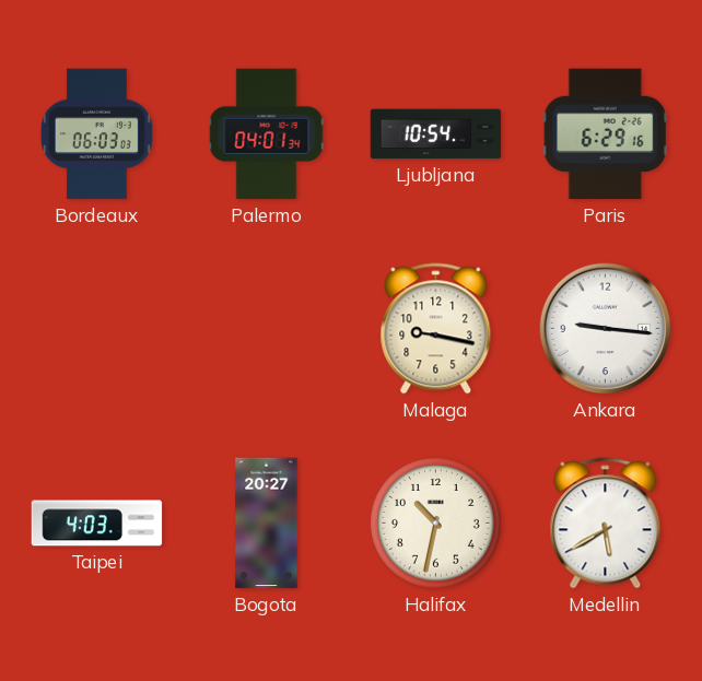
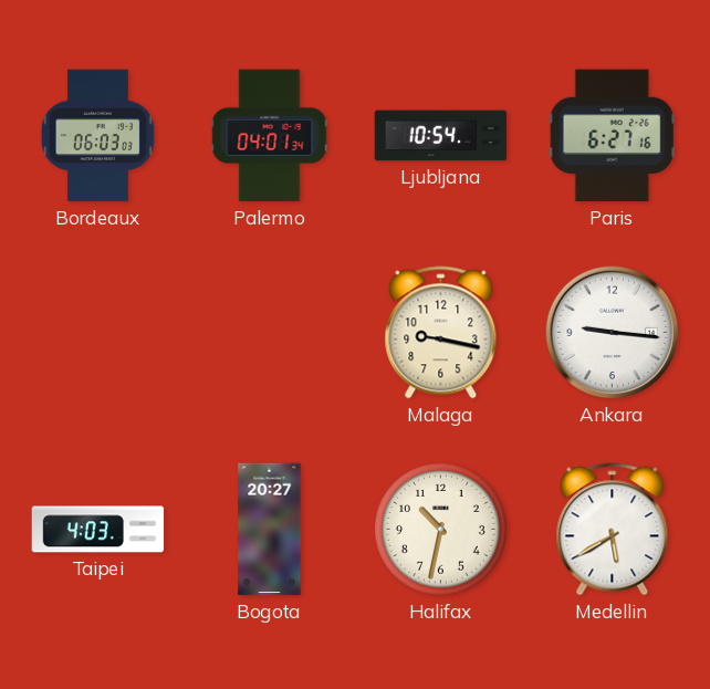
Paris: 6:29 -> 6:27 (612, 136)
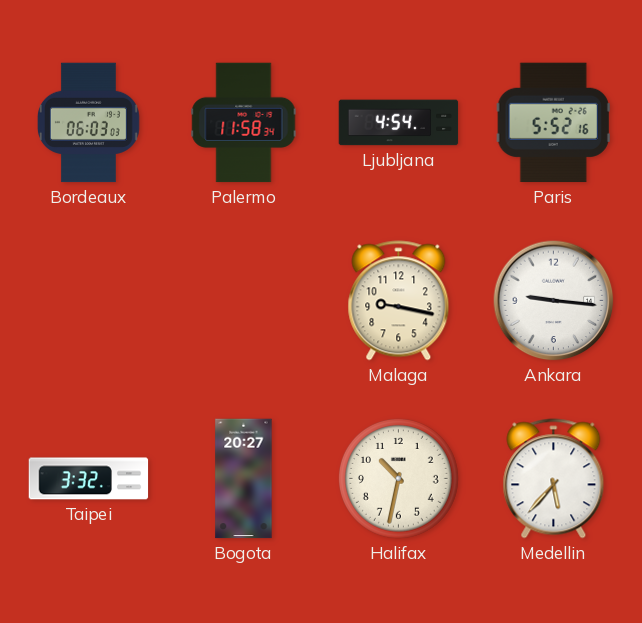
Palermo: 04:01 -> 11:58 (244, 123)
Ljubljana: 10:54 -> 4:54 (399, 123)
Paris: 6:27 -> 5:52 (553, 123)
Taipei: 4:03 -> 3:32 (89, 479)
Medellin: 5:40 -> 5:37 (554, 479)
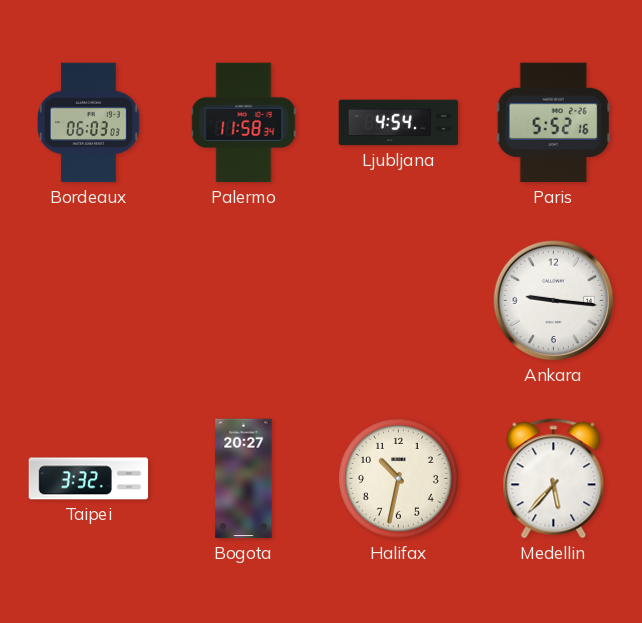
Malaga: 9:17 -> none (399, 301)
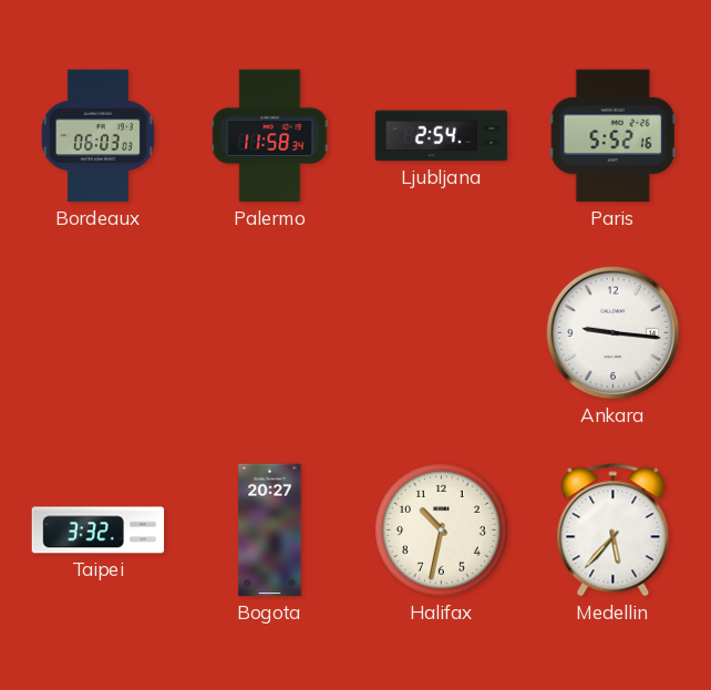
Ljubljana: 4:54 -> 2:54 (442, 136)
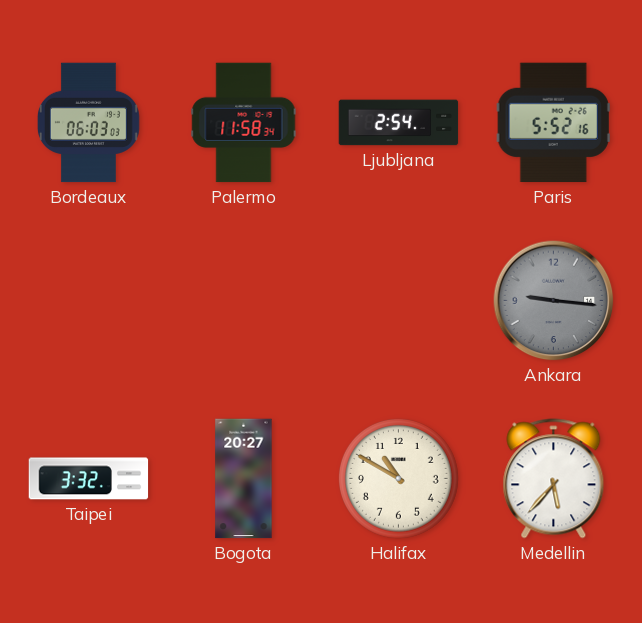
Ankara dial: white -> grey (554, 301)
Halifax: 10:32 -> 10:50 (399, 479)
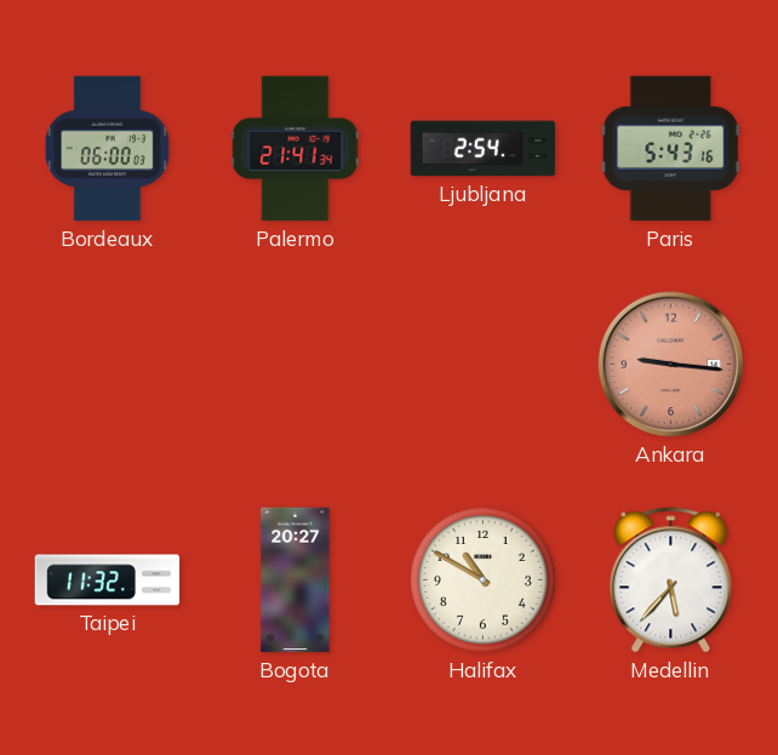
Bordeaux: 06:03 -> 06:00 (107, 149)
Palermo: 11:58 -> 21:41 (296, 149)
Paris: 5:52 -> 5:43 (670, 149)
Ankara dial: grey -> salmon (671, 365)
Taipei: 3:32 -> 11:32 (108, 580)
